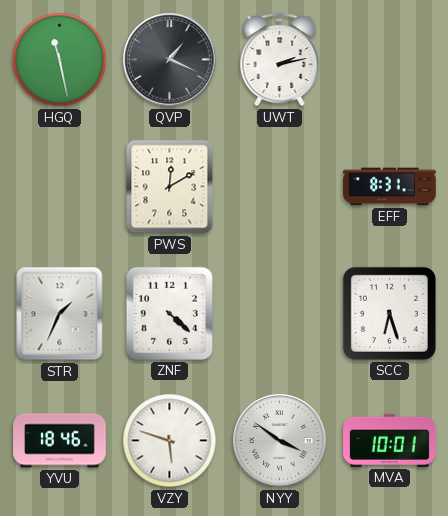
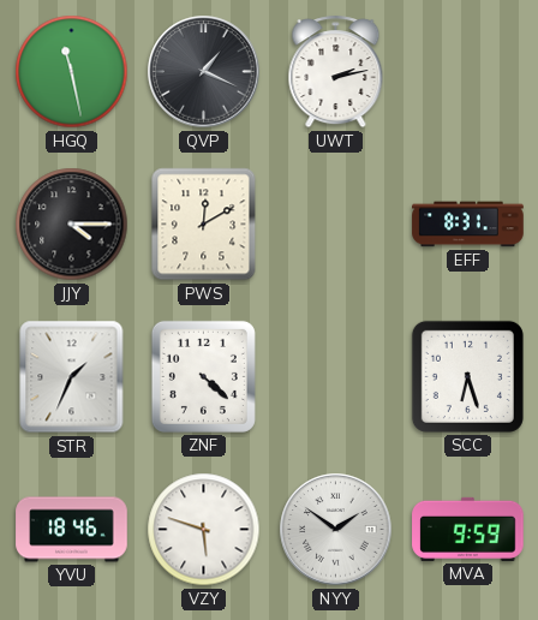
JJY: none -> 4:15 (72, 225)
NYY: 3:51 -> 1:51 (336, 530)
MVA: 10:01 -> 9:59 (468, 529)
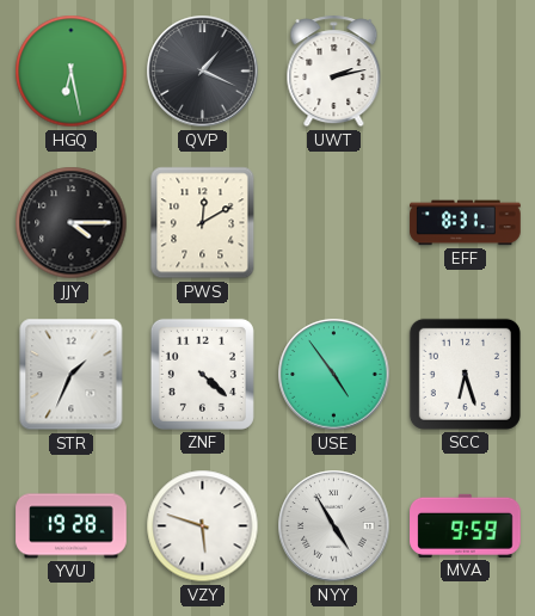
HGQ: 11:28 -> 6:28 (72, 72)
USE: none -> 4:54 (334, 375)
YVU: 18:46 -> 19:28 (72, 526)
NYY: 1:51 -> 4:55 (334, 526)
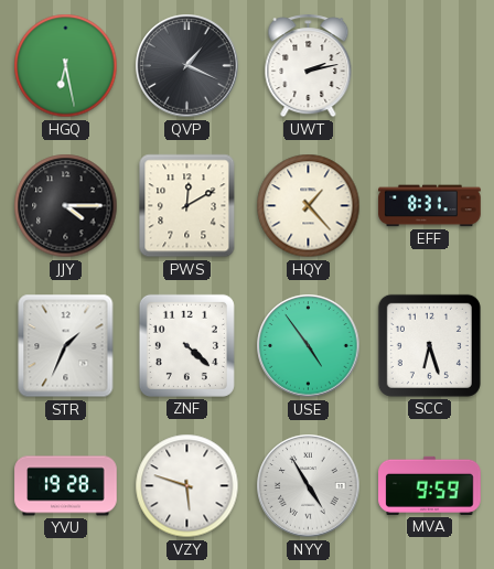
HQY: none -> 1:23 (309, 206)
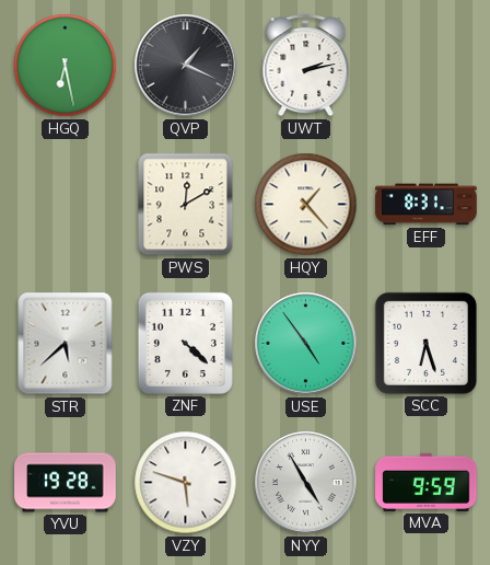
JJY: 4:15 -> none (66, 206)
STR: 1:34 -> 5:38 (66, 344)
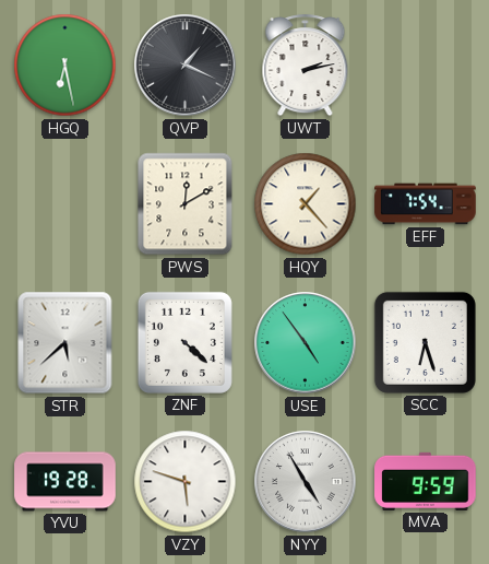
EFF: 8:31 -> 7:54 (426, 204)
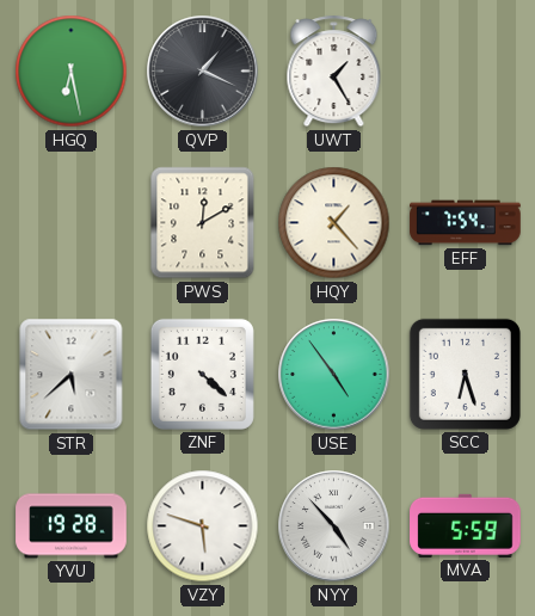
UWT: 2:13 -> 1:25 (334, 72)
NYY: 4:55 -> 4:53 (334, 526)
MVA: 9:59 -> 5:59 (466, 525)
